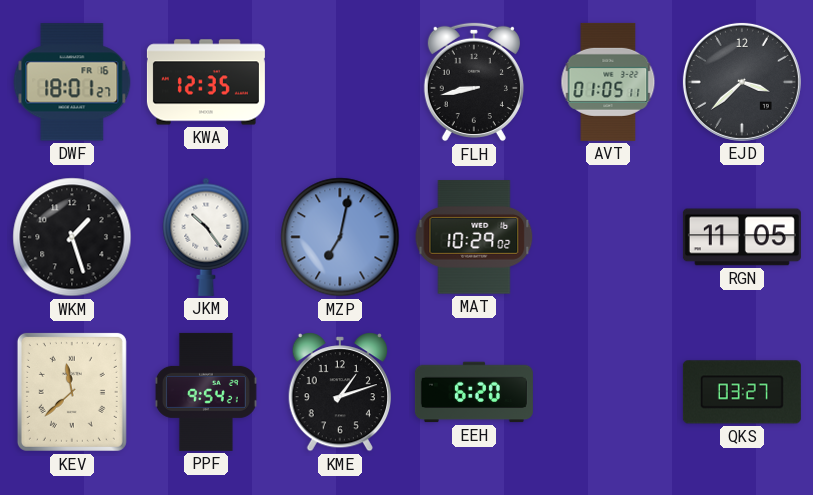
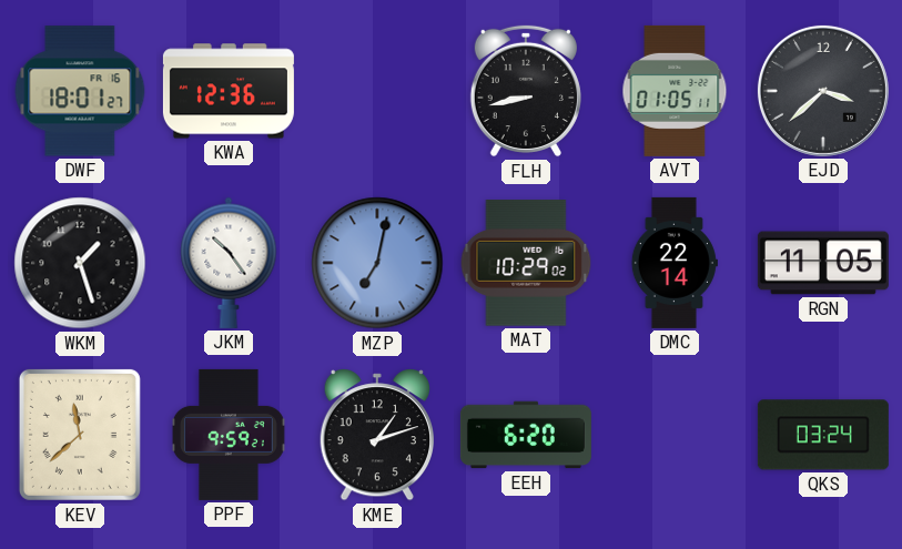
KWA: 12:35 -> 12:36 (229, 91)
DMC: none -> 22:14 (675, 263)
PPF: 9:54 -> 9:59 (229, 435)
QKS: 03:27 -> 03:24 (823, 435)
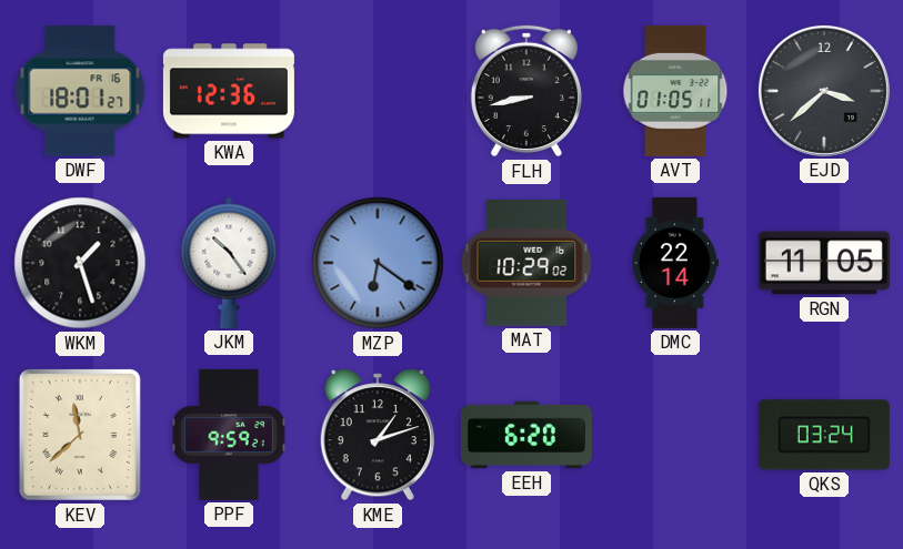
MZP: 7:02 -> 6:21 (378, 263)
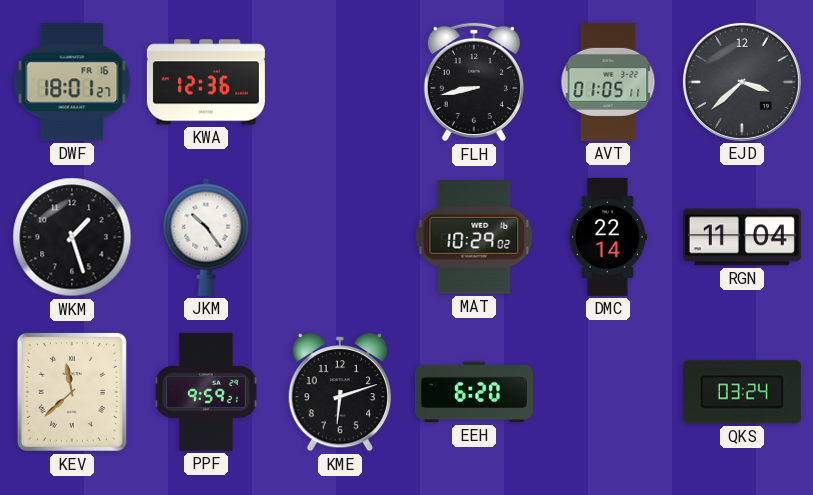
MZP: 6:21 -> none (378, 263)
RGN: 11:05 -> 11:04 (742, 237)
KME: 1:12 -> 6:12 (339, 393)
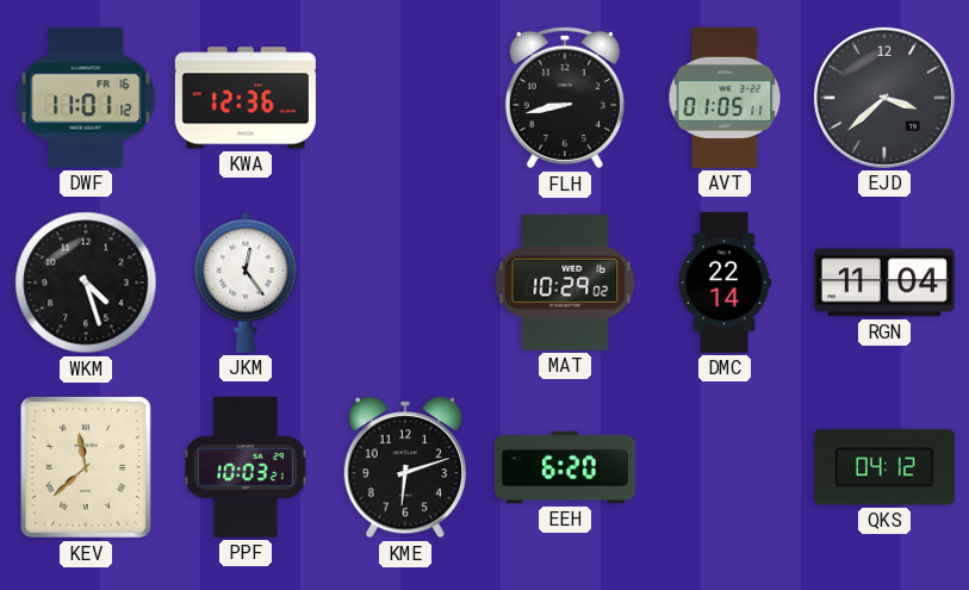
DWF: 18:01 -> 11:01 (86, 98)
WKM: 1:27 -> 4:27 (86, 282)
JKM: 10:24 -> 12:24 (246, 282)
PPF: 9:59 -> 10:03 (246, 467)
QKS: 03:24 -> 04:12 (884, 467)
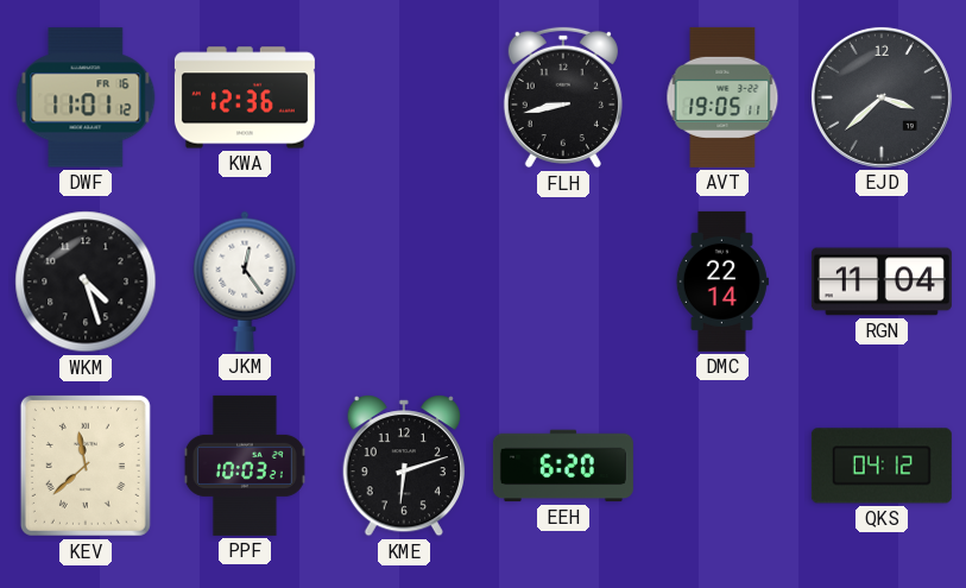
AVT: 01:05 -> 19:05 (722, 97)
MAT: 10:29 -> none (565, 282)
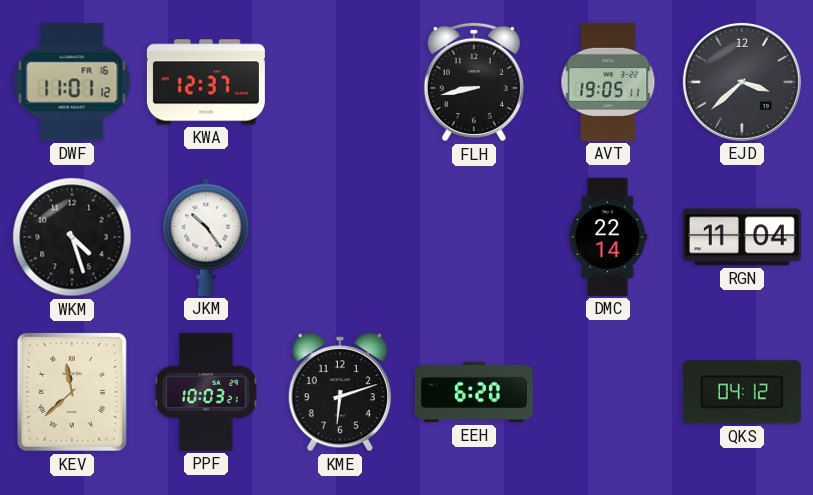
KWA: 12:36 -> 12:37 (206, 82)
JKM: 12:24 -> 10:24 (206, 237)
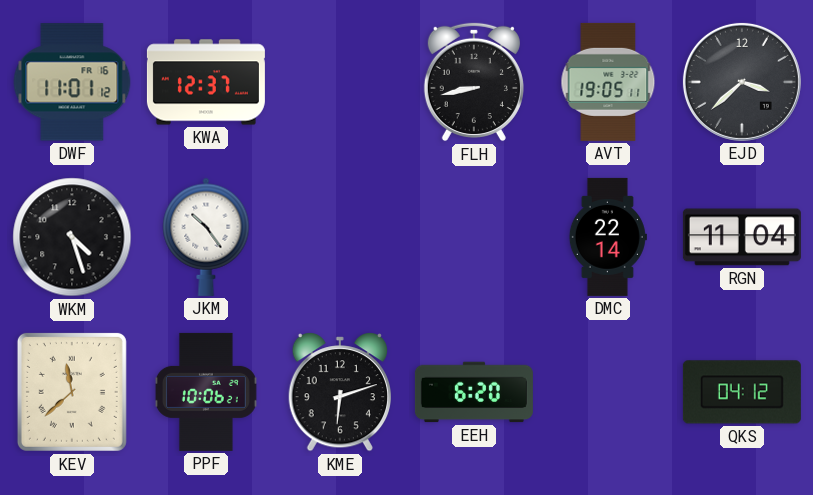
PPF: 10:03 -> 10:06 (206, 392)
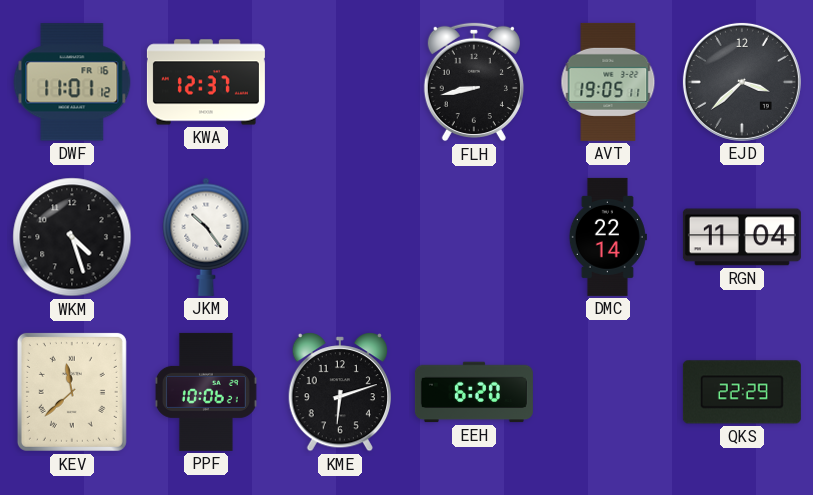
QKS: 04:12 -> 22:29 (742, 392)
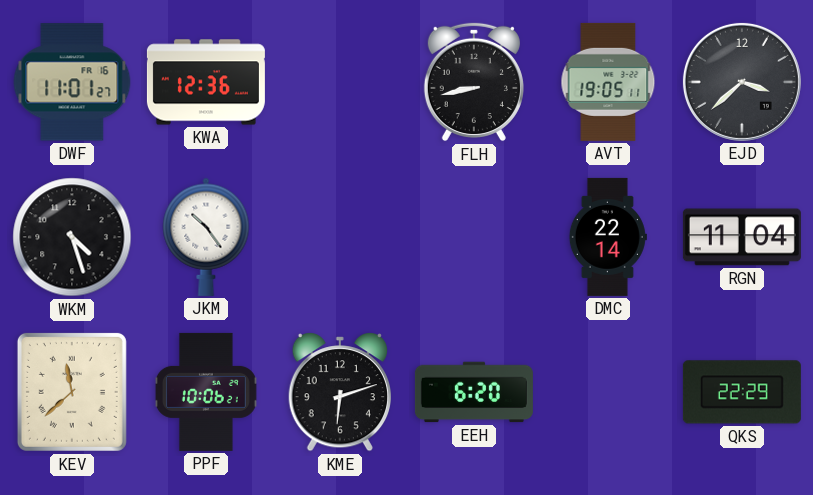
DWF: 11:01:12 -> 11:01:27 (72, 82)
KWA: 12:37 -> 12:36 (206, 82)
